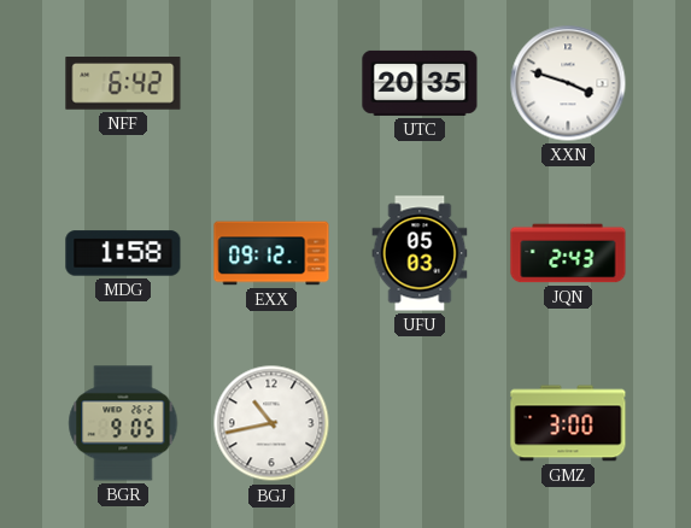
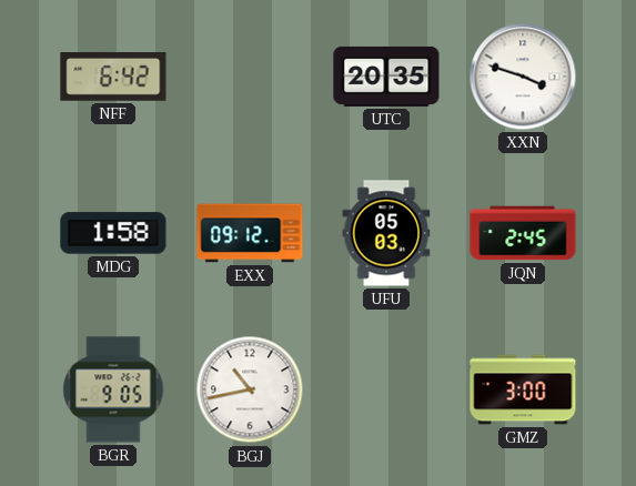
JQN: 2:43 -> 2:45 (523, 233)
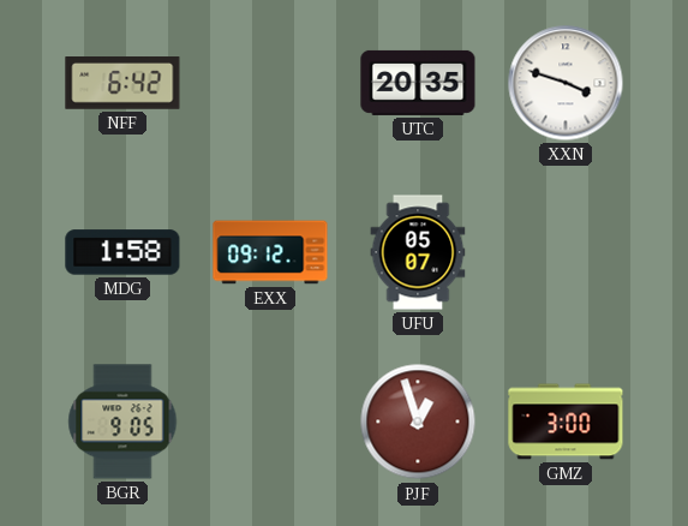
UFU: 05:03 -> 05:07 (418, 252)
JQN: 2:45 -> none (523, 233)
BGJ: 10:43 -> none (250, 389)
PJF: none -> 12:57 (418, 422)
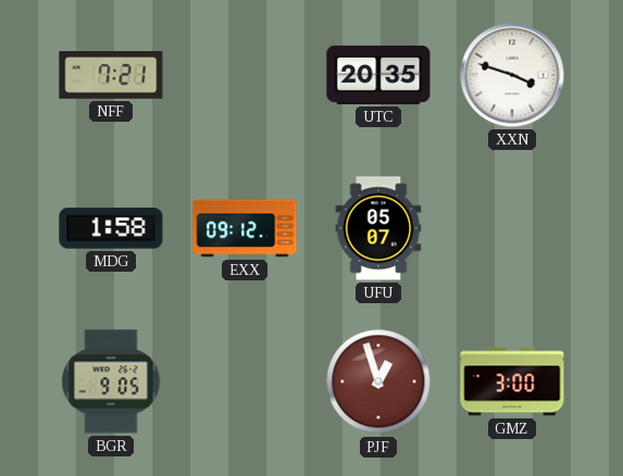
NFF: 6:42 -> 7:21 (111, 75)
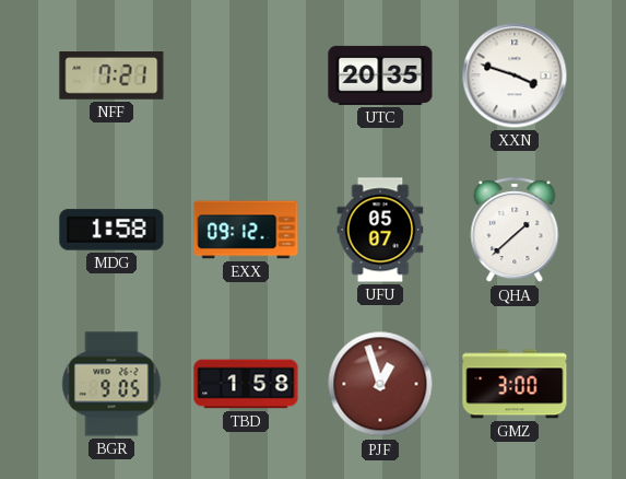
QHA: none -> 1:38 (515, 230)
TBD: none -> 1:58 (246, 384)
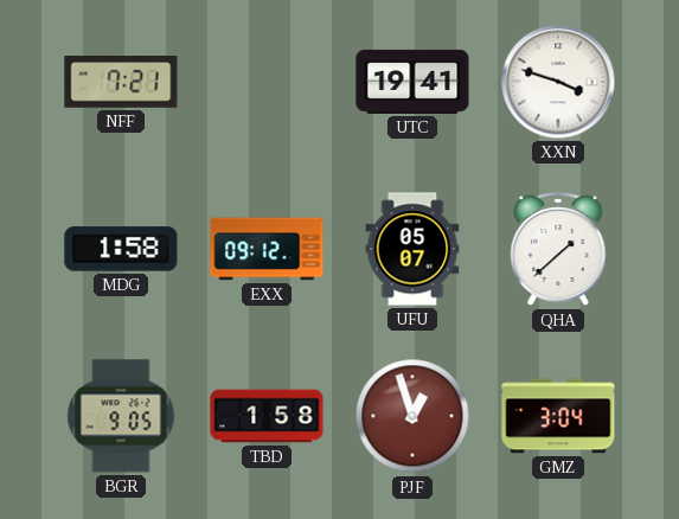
UTC: 20:35 -> 19:41 (412, 82)
GMZ: 3:00 -> 3:04 (558, 416)
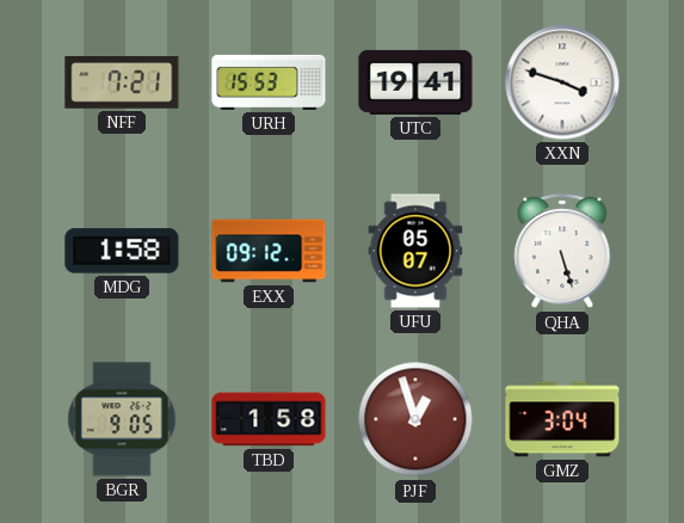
URH: none -> 15:53 (269, 82)
QHA: 1:38 -> 5:27 (562, 251)
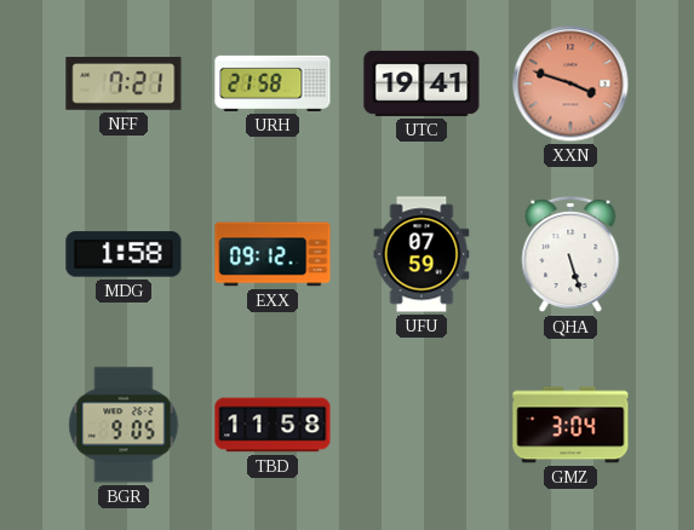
URH: 15:53 -> 21:58 (273, 83)
XXN dial: white -> salmon (570, 83)
UFU: 05:07 -> 07:59 (421, 254)
TBD: 1:58 -> 11:58 (273, 425)
PJF: 12:57 -> none (415, 419)
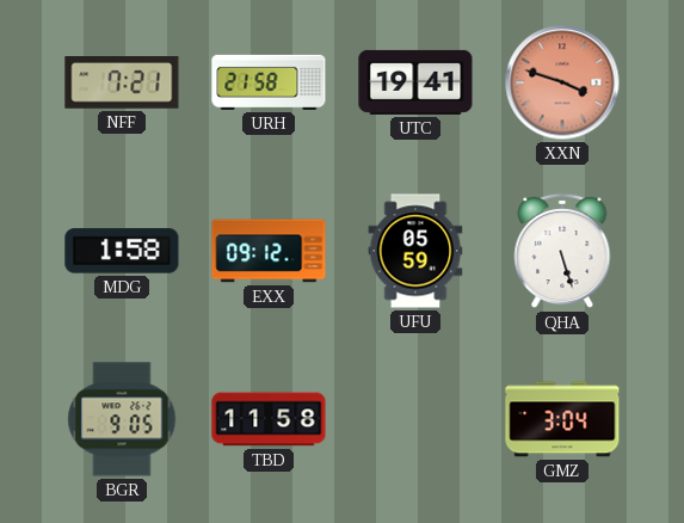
UFU: 07:59 -> 05:59 (415, 251)
